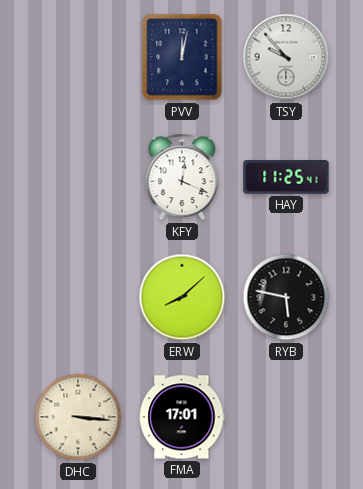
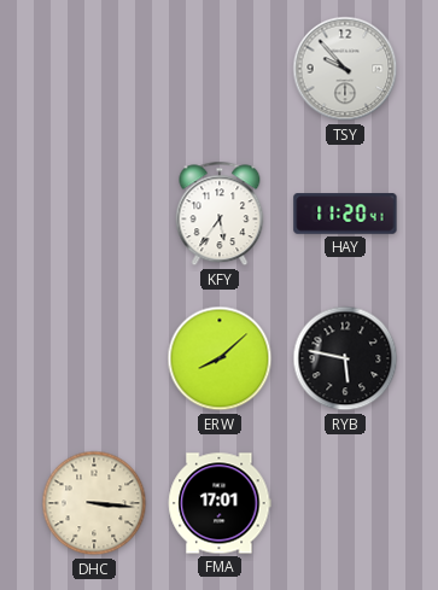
PVV: 12:02 -> none (182, 57)
KFY: 12:19 -> 5:36 (220, 214)
HAY: 11:25 -> 11:20 (345, 214)
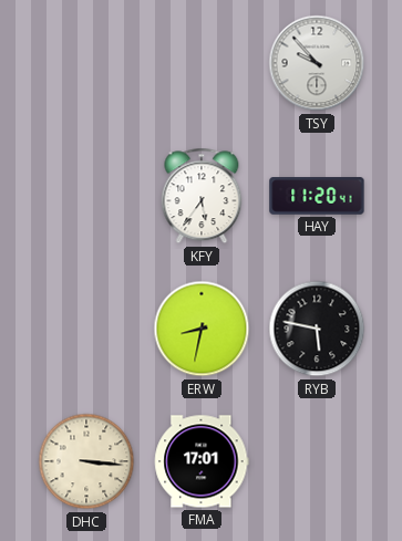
ERW: 8:08 -> 8:32 (202, 329)
